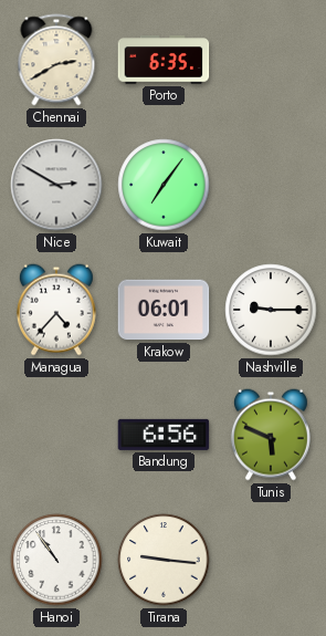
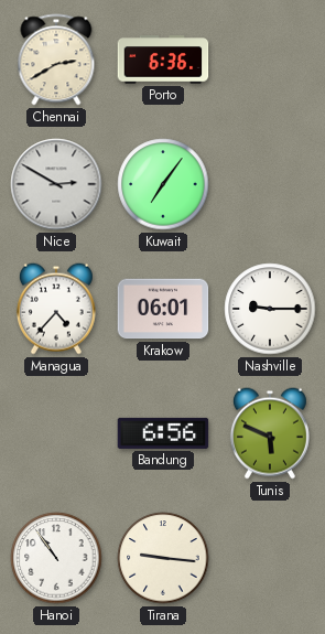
Porto: 6:35 -> 6:36 (163, 60)
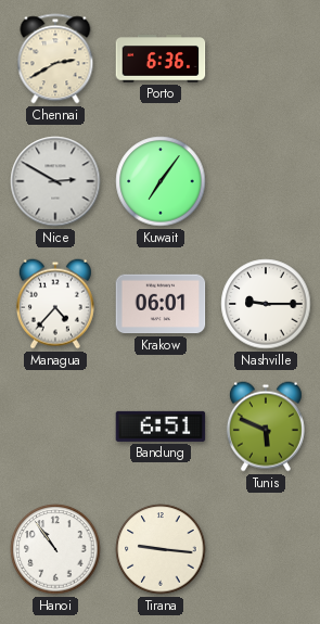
Bandung: 6:56 -> 6:51 (161, 426)
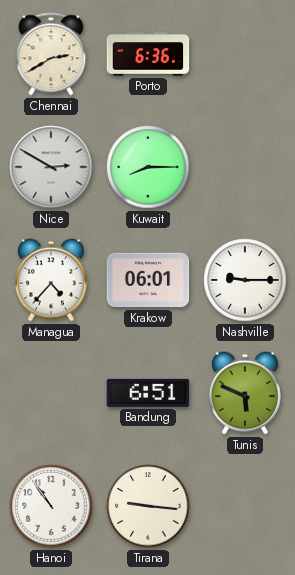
Kuwait: 7:06 -> 8:15 (148, 167)
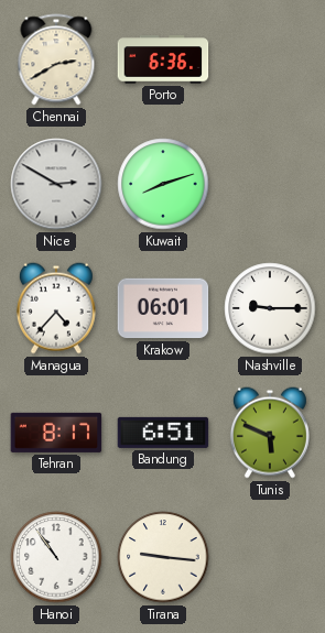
Kuwait: 8:15 -> 8:12 (163, 184)
Tehran: none -> 8:17 (56, 433)
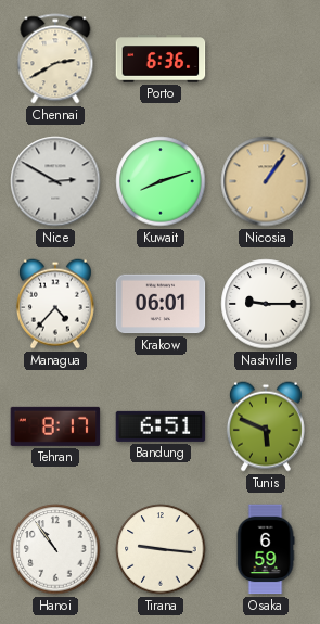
Nicosia: none -> 1:06 (266, 181)
Osaka: none -> 6:59 (266, 549)
